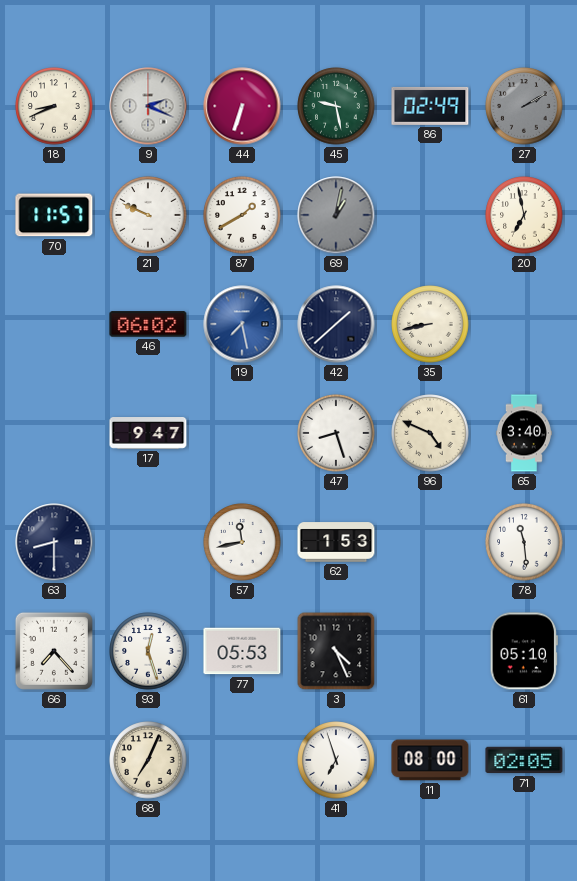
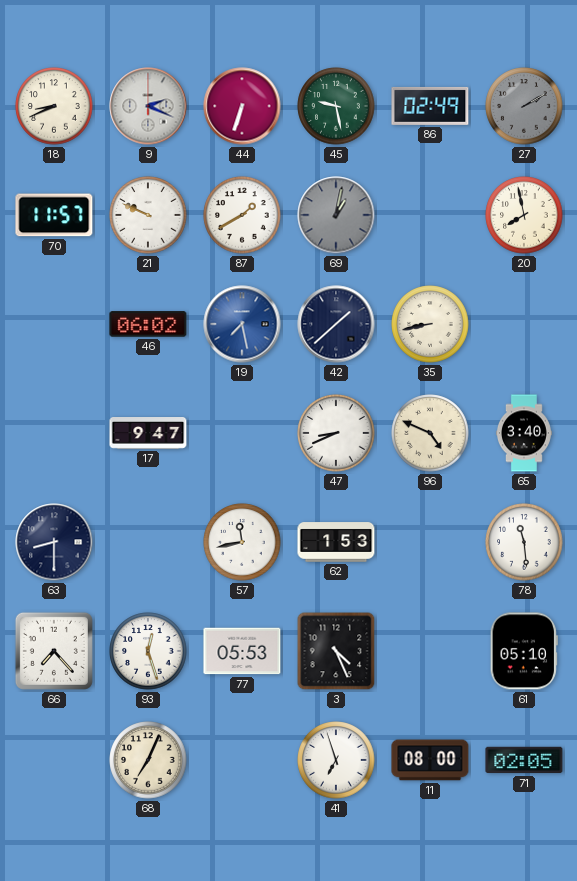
20: 6:58 -> 7:58 (524, 215)
47: 8:27 -> 8:41 (336, 433)
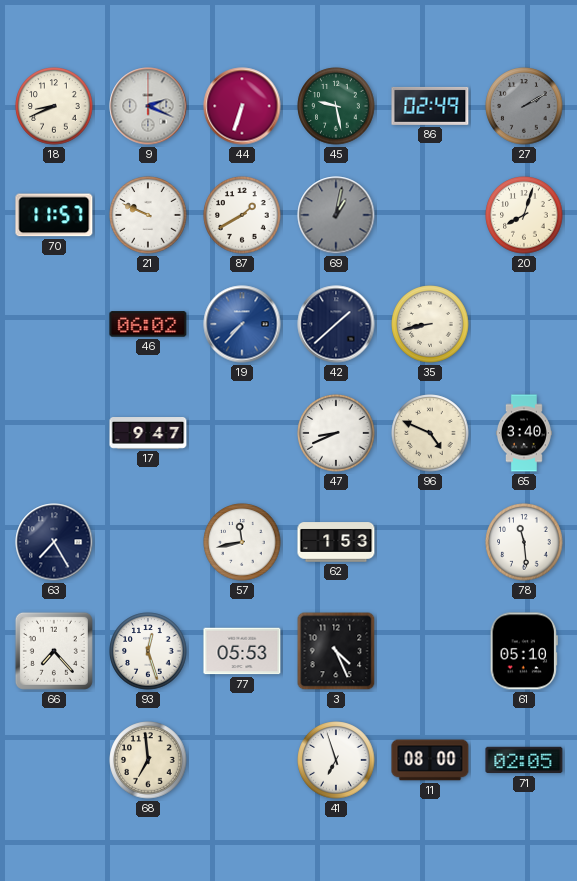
20: 7:58 -> 8:03 (524, 215)
19: 7:28 -> 7:37 (242, 324)
63: 8:30 -> 7:25 (54, 542)
68: 7:04 -> 6:59 (148, 760)
